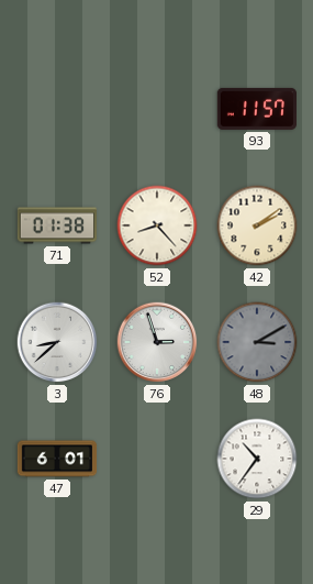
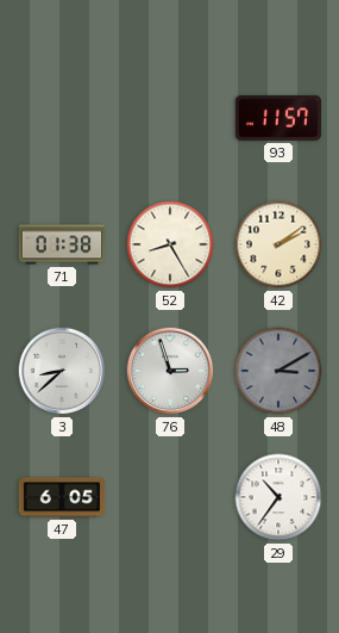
52: 8:23 -> 8:25 (170, 244)
47: 6:01 -> 6:05 (62, 497)
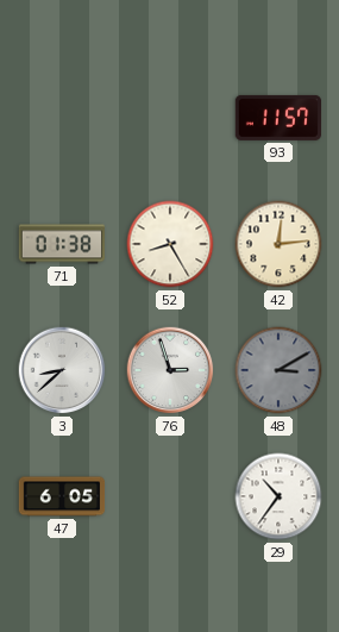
42: 2:09 -> 12:14 (278, 244)
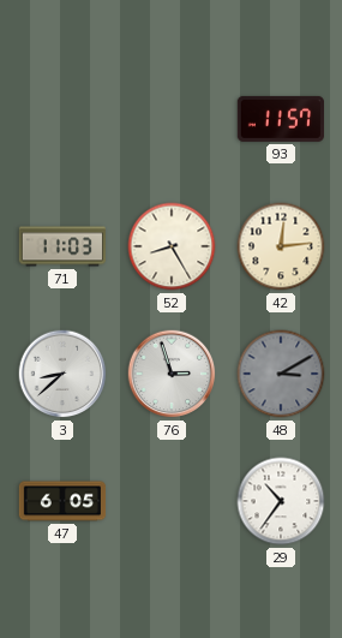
71: 01:38 -> 11:03 (62, 246)
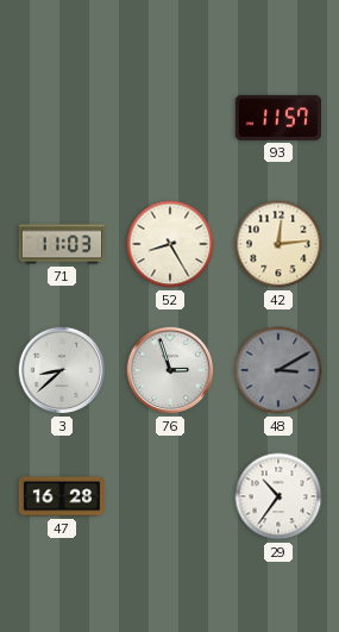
47: 6:05 -> 16:28 (62, 496)
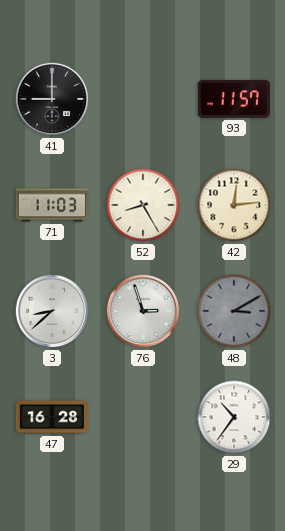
41: none -> 9:00 (52, 99)
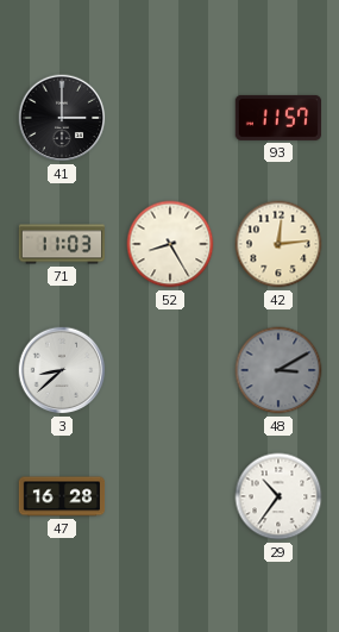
41: 9:00 -> 3:00 (62, 118)
76: 2:57 -> none (143, 311)
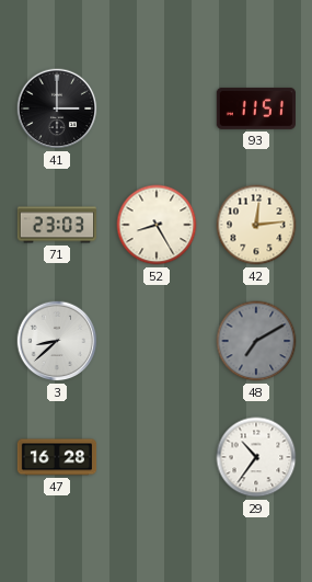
93: 11:57 -> 11:51 (255, 109)
71: 11:03 -> 23:03 (57, 225)
48: 3:10 -> 7:10 (256, 341)
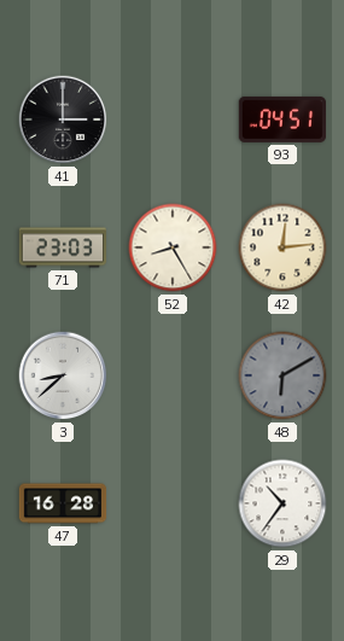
93: 11:51 -> 04:51 (281, 120)
48: 7:10 -> 6:10 (282, 375)
